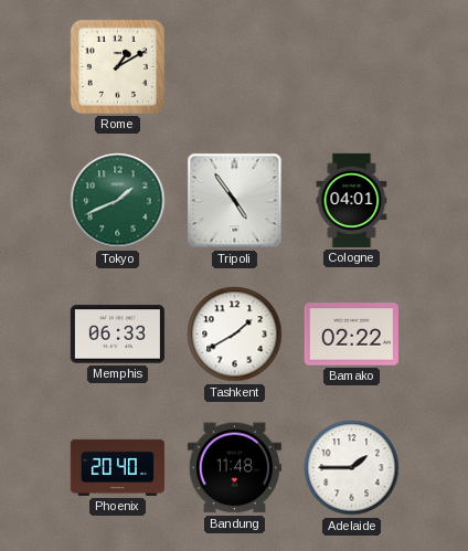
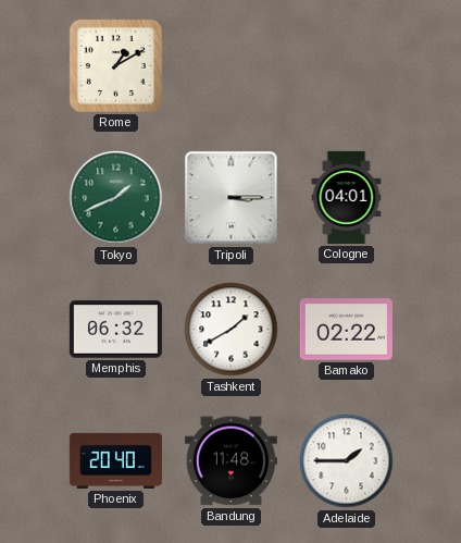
Tripoli: 4:54 -> 3:15 (232, 198)
Memphis: 06:33 -> 06:32 (115, 330)
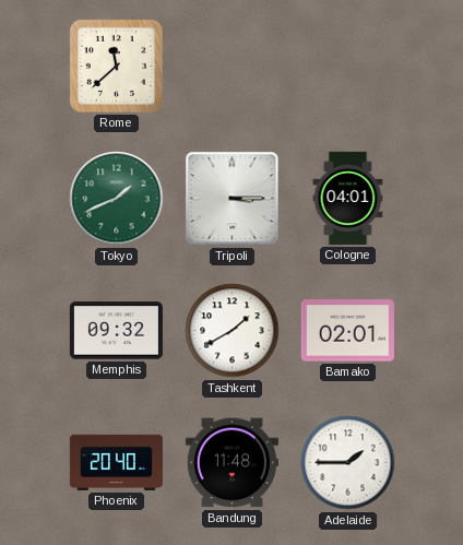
Rome: 1:10 -> 11:38 (116, 66)
Memphis: 06:32 -> 09:32 (116, 331)
Bamako: 02:22 -> 02:01 (347, 331)
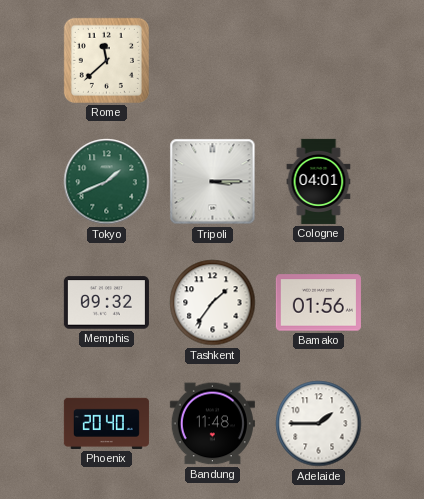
Tashkent: 1:40 -> 1:36 (213, 303)
Bamako: 02:01 -> 01:56 (318, 303)
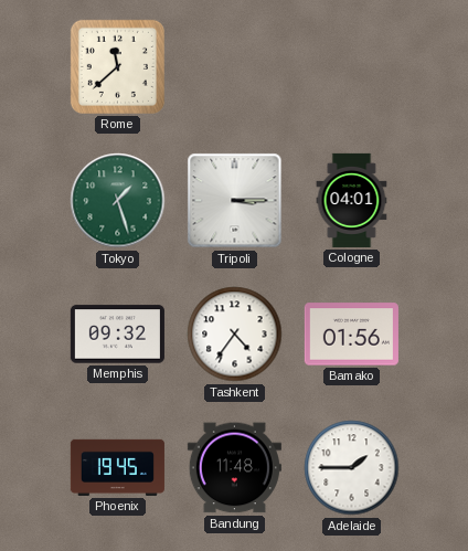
Tokyo: 1:41 -> 1:27 (118, 201)
Tashkent: 1:36 -> 4:36 (235, 335)
Phoenix: 20:40 -> 19:45 (117, 467)
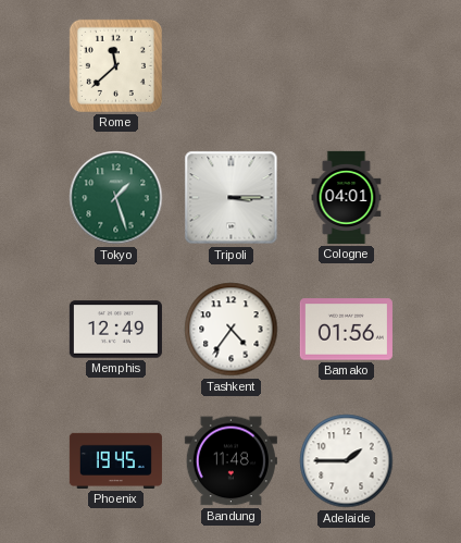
Memphis: 09:32 -> 12:49 (115, 330)
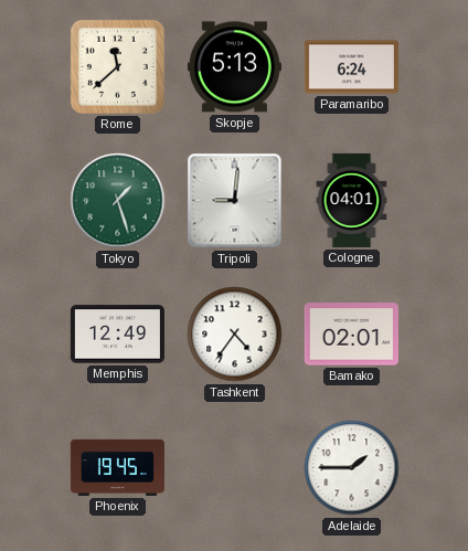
Skopje: none -> 5:13 (234, 67)
Paramaribo: none -> 6:24 (351, 67)
Tripoli: 3:15 -> 9:01 (235, 201)
Bamako: 01:56 -> 02:01 (351, 335)
Bandung: 11:48 -> none (230, 461)
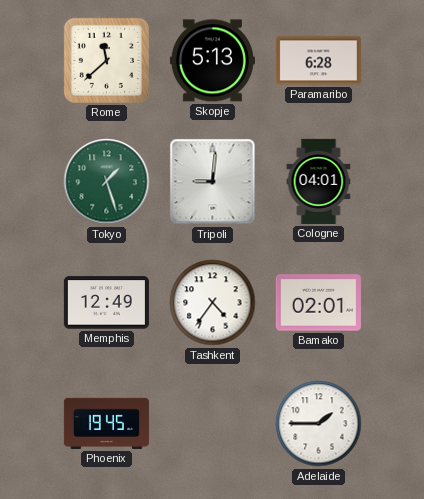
Paramaribo: 6:24 -> 6:28 (318, 61)
